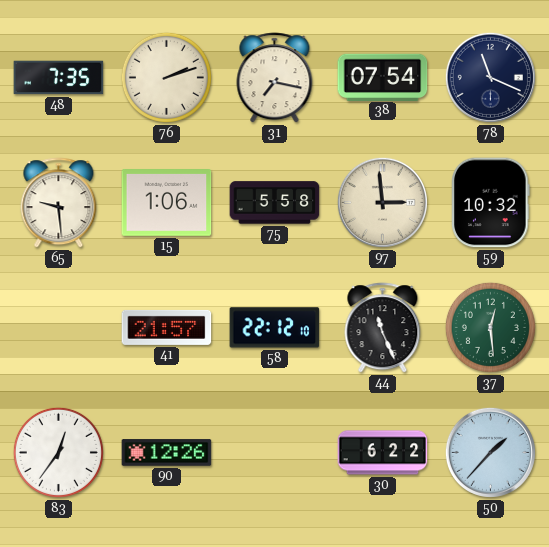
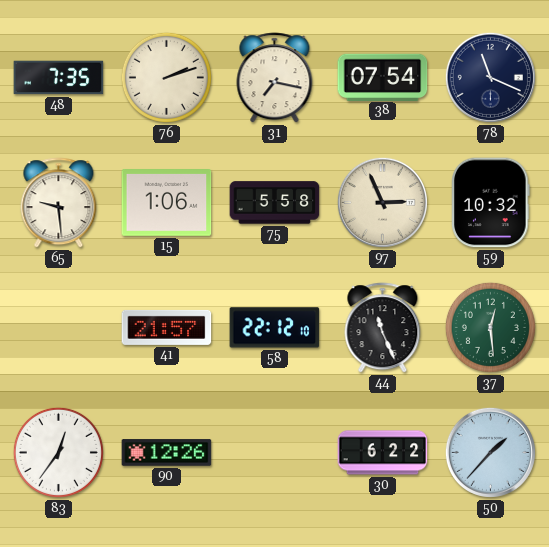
97: 2:59 -> 2:56 (382, 202)
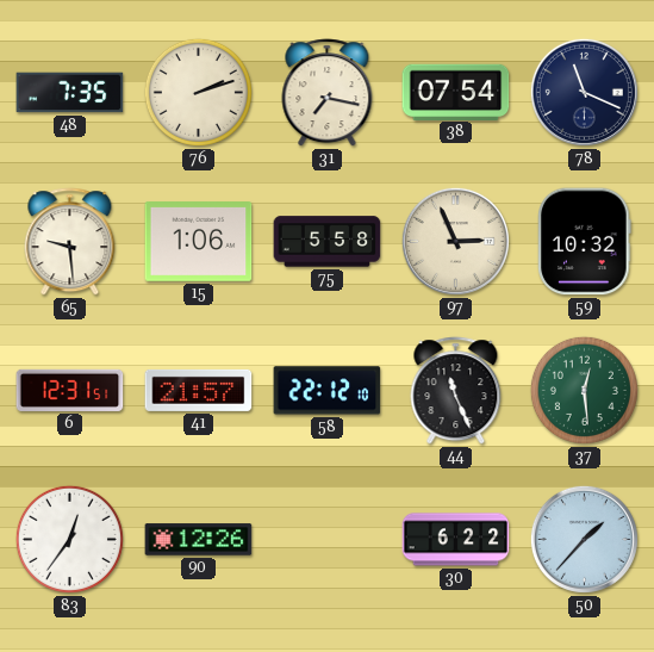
6: none -> 12:31 (70, 390)
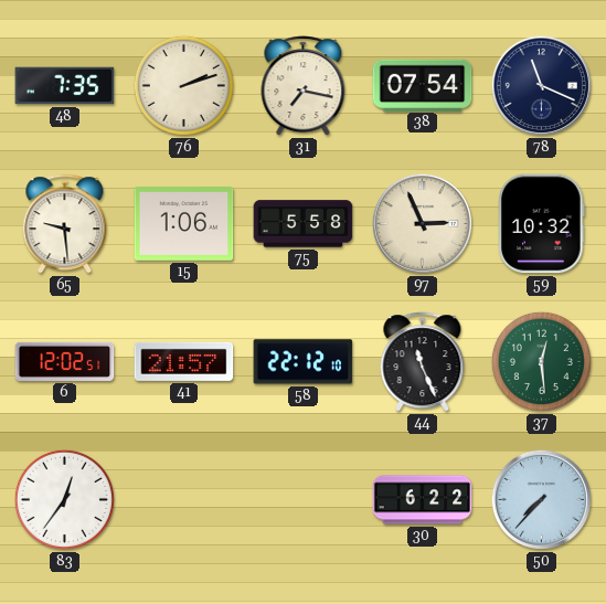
6: 12:31 -> 12:02 (65, 361)
90: 12:26 -> none (199, 540)
50: 1:37 -> 7:37 (541, 499)
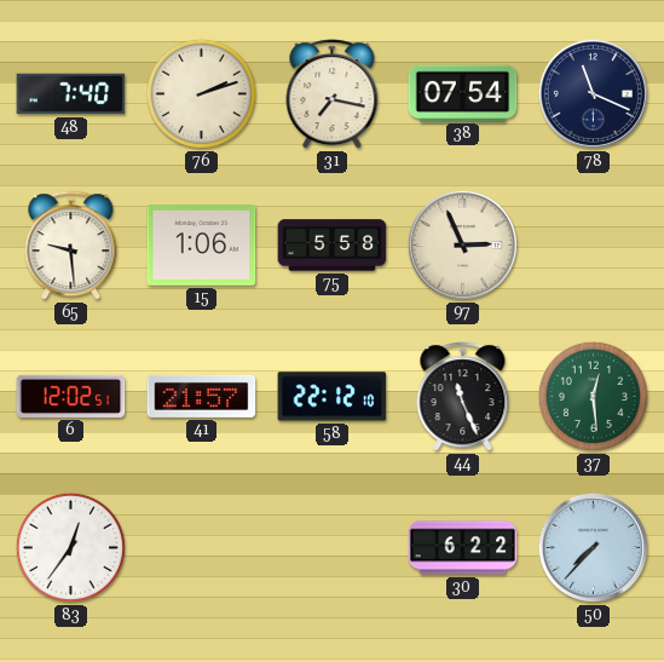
48: 7:35 -> 7:40 (71, 94)
59: 10:32 -> none (542, 224)
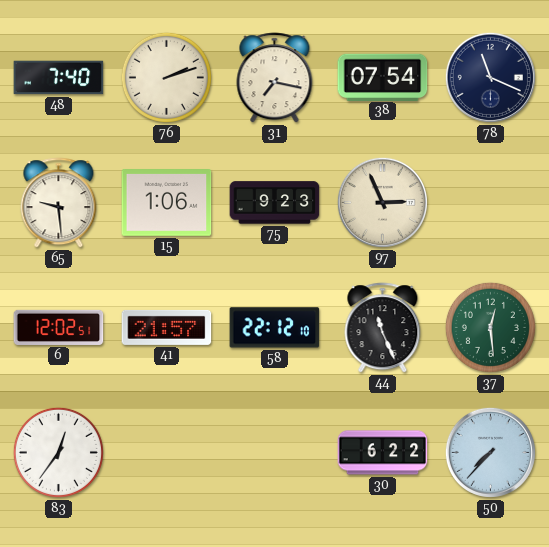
75: 5:58 -> 9:23 (275, 203)
